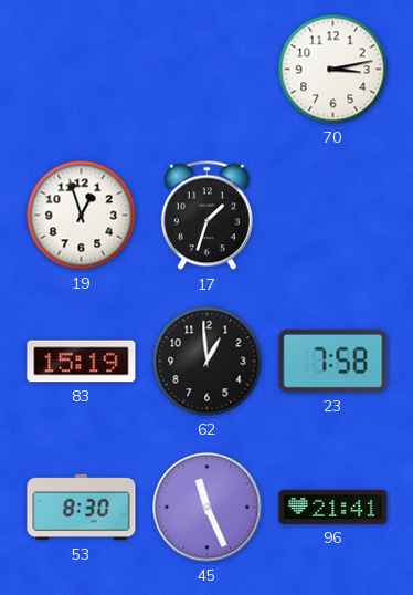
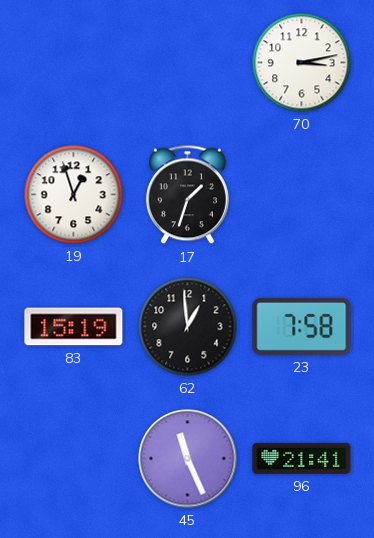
53: 8:30 -> none (82, 508)
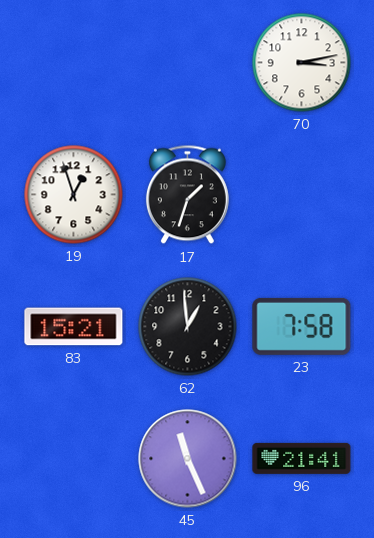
83: 15:19 -> 15:21 (74, 327)
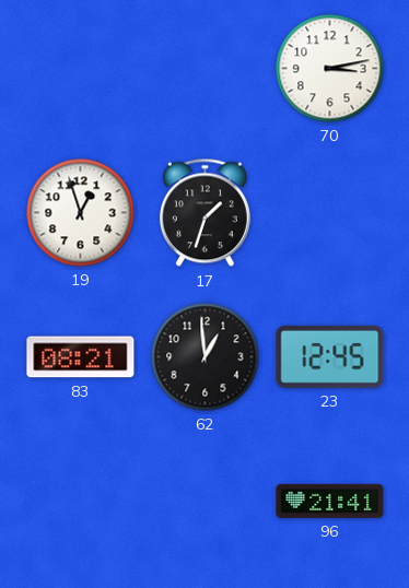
83: 15:21 -> 08:21 (81, 357)
23: 7:58 -> 12:45 (330, 356)
45: 11:26 -> none (188, 459)
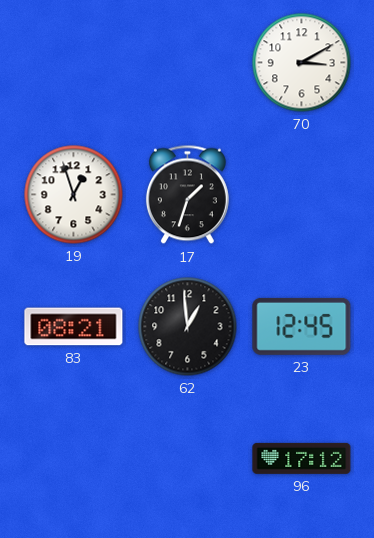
70: 3:13 -> 3:10 (302, 63)
96: 21:41 -> 17:12 (302, 458)
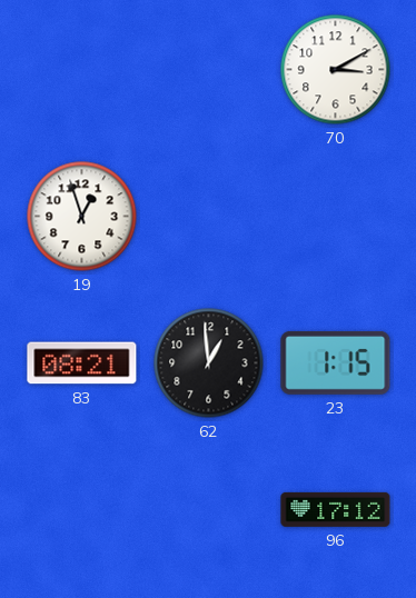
17: 1:33 -> none (187, 195)
23: 12:45 -> 1:15 (336, 362)
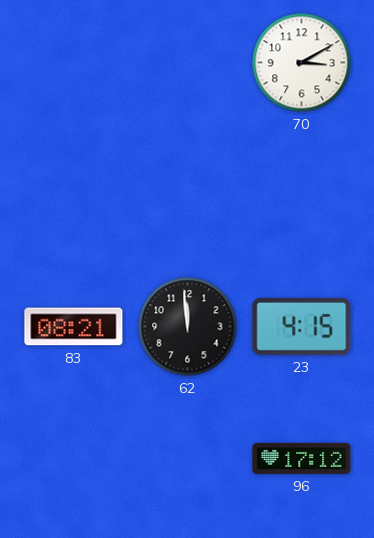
19: 12:57 -> none (82, 217)
62: 12:59 -> 11:59 (188, 327)
23: 1:15 -> 4:15 (302, 326)
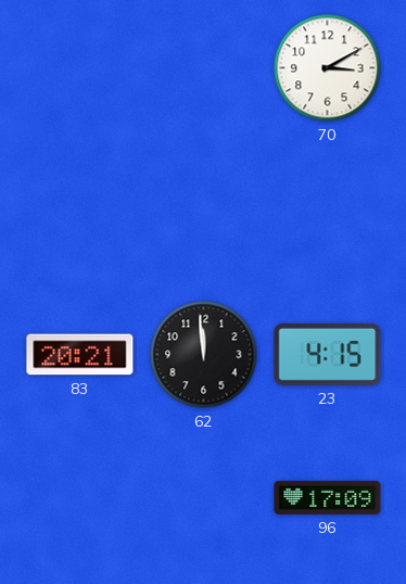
83: 08:21 -> 20:21 (80, 355)
96: 17:12 -> 17:09 (328, 497)
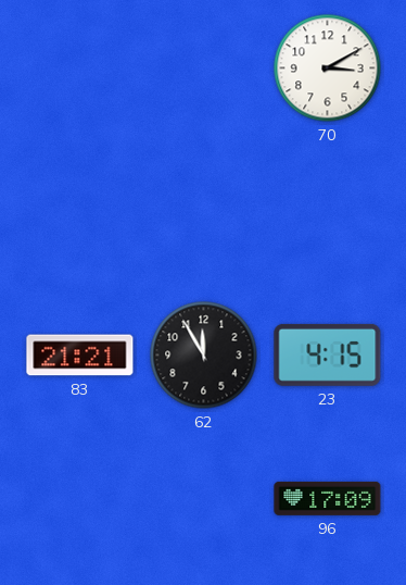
83: 20:21 -> 21:21 (80, 356)
62: 11:59 -> 11:55 (204, 356)
